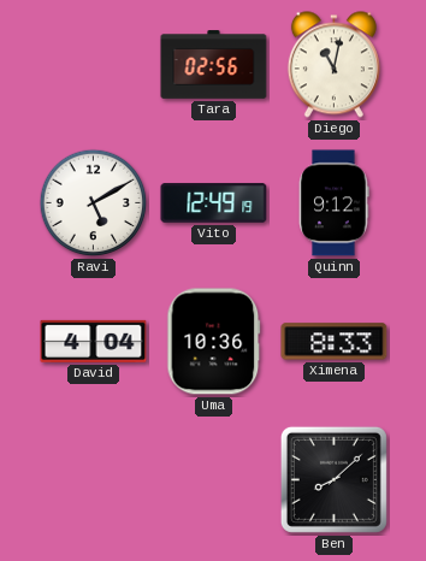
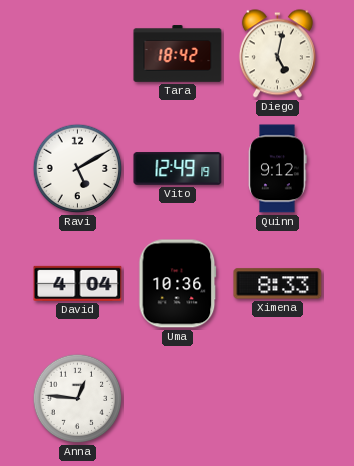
Tara: 02:56 -> 18:42 (178, 54)
Diego: 11:02 -> 5:02 (277, 54)
Anna: none -> 12:46 (78, 399)
Ben: 8:08 -> none (333, 479)
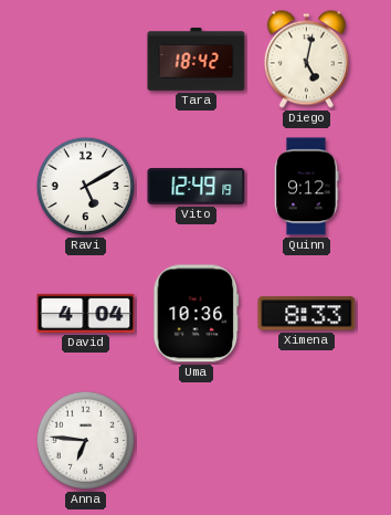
Anna: 12:46 -> 6:46 (86, 441)
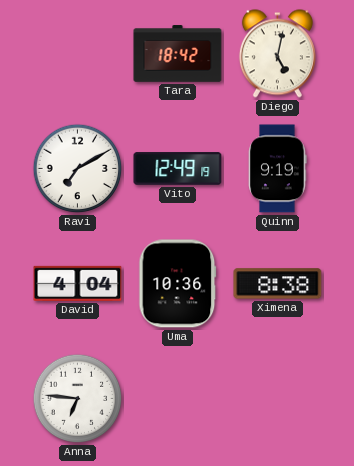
Ravi: 5:10 -> 7:10 (78, 169)
Quinn: 9:12 -> 9:19 (277, 169)
Ximena: 8:33 -> 8:38 (278, 284)
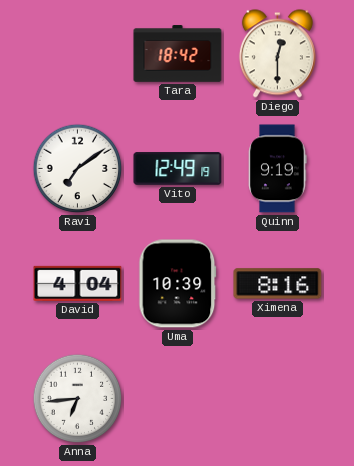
Diego: 5:02 -> 12:30 (277, 54)
Ravi: 7:10 -> 7:09 (78, 169)
Uma: 10:36 -> 10:39 (178, 284)
Ximena: 8:38 -> 8:16 (278, 284)
Anna: 6:46 -> 6:44 (78, 399)
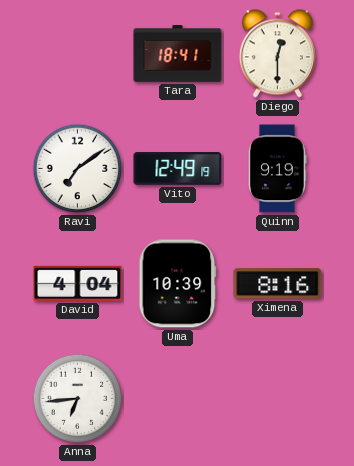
Tara: 18:42 -> 18:41 (178, 54)
